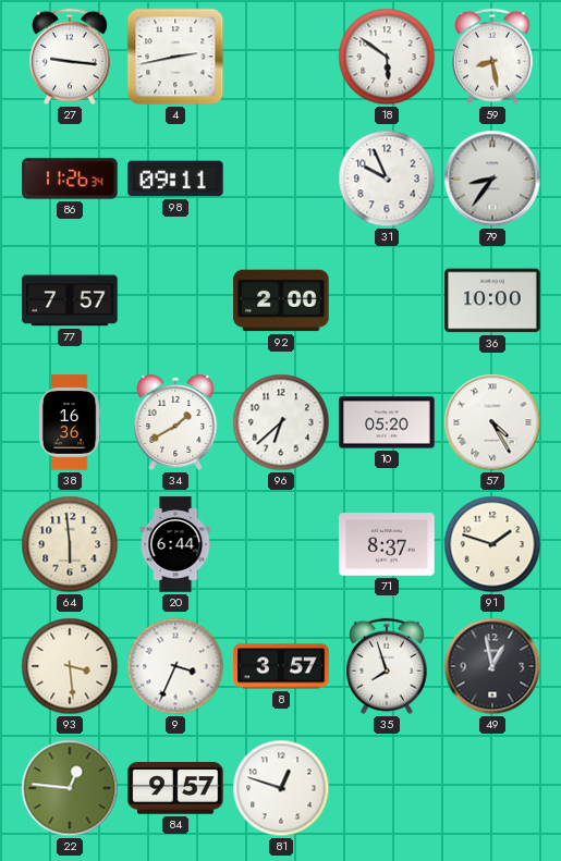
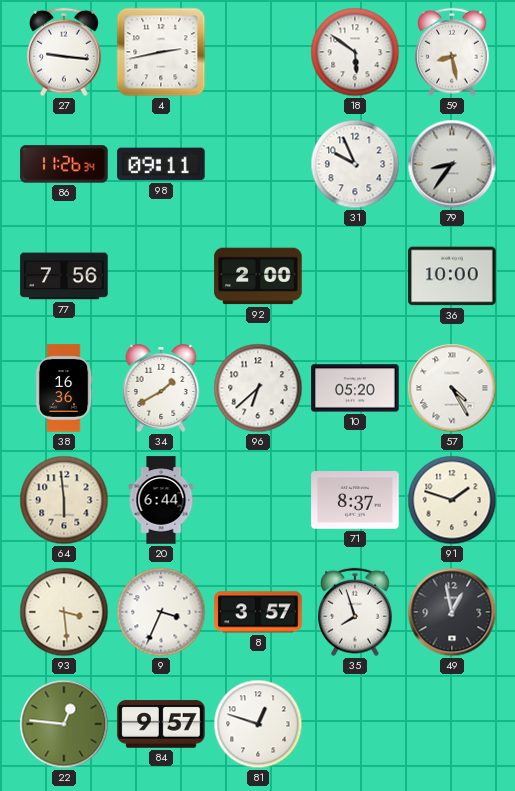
77: 7:57 -> 7:56 (64, 276)
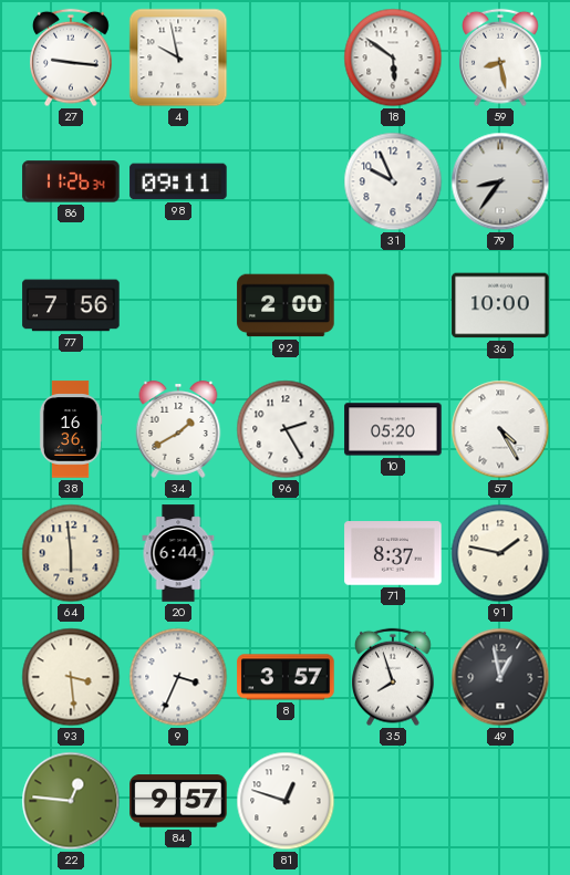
4: 2:43 -> 9:58 (178, 58)
96: 6:38 -> 2:25 (286, 429)
91: 1:48 -> 1:47 (500, 553)
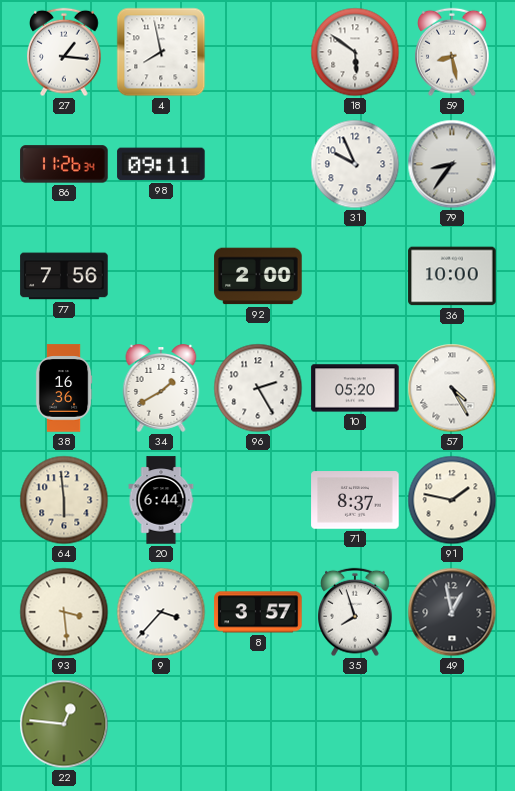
27: 9:16 -> 1:16 (64, 52)
4: 9:58 -> 7:58 (161, 52)
9: 3:34 -> 3:37 (161, 612)
84: 9:57 -> none (178, 801)
81: 12:48 -> none (286, 801)
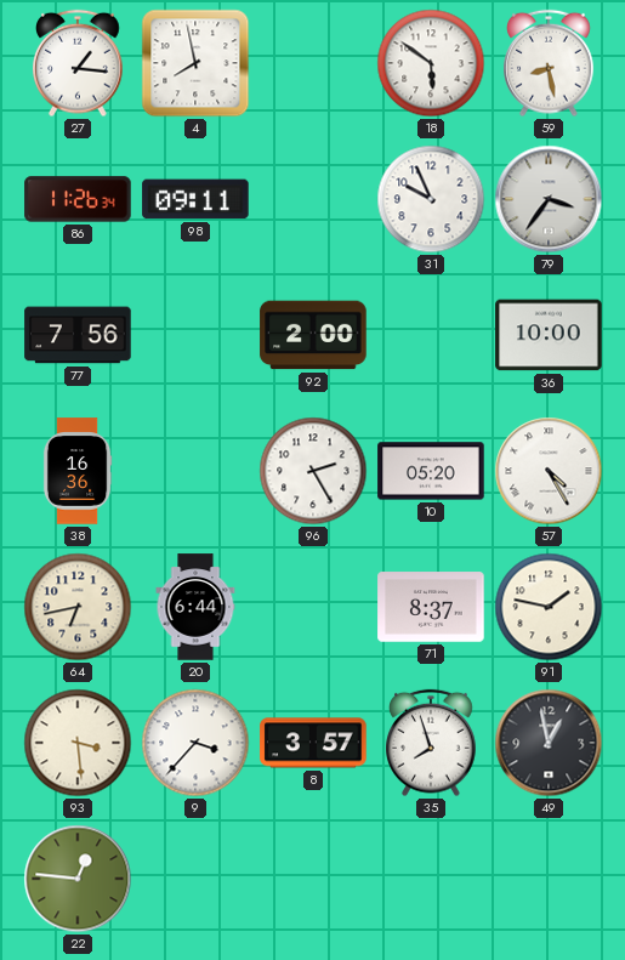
79: 8:36 -> 3:36 (549, 199)
34: 1:40 -> none (161, 389)
64: 5:59 -> 6:43 (78, 607)
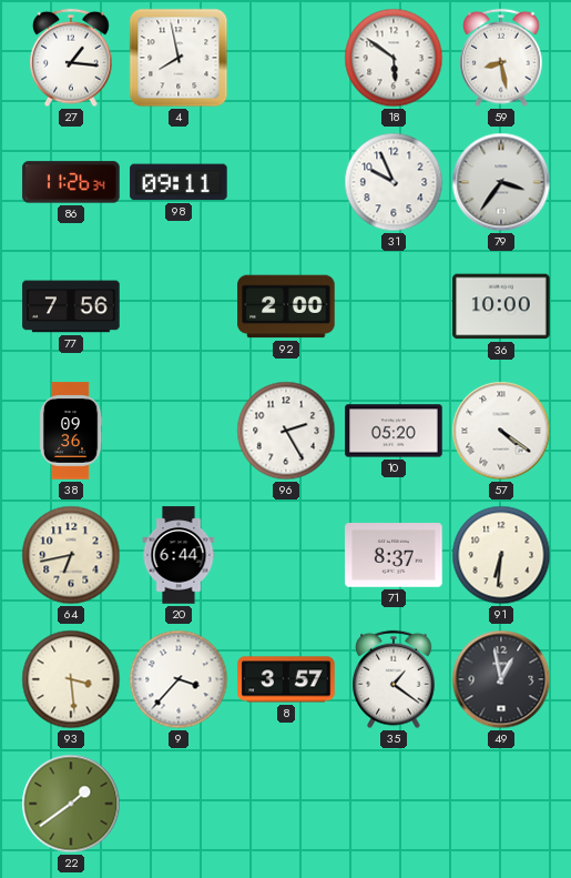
38: 16:36 -> 09:36 (71, 431)
57: 4:25 -> 4:21 (501, 431)
91: 1:47 -> 6:31 (501, 555)
35: 7:57 -> 1:21 (394, 679)
22: 12:46 -> 1:39 (71, 804)
